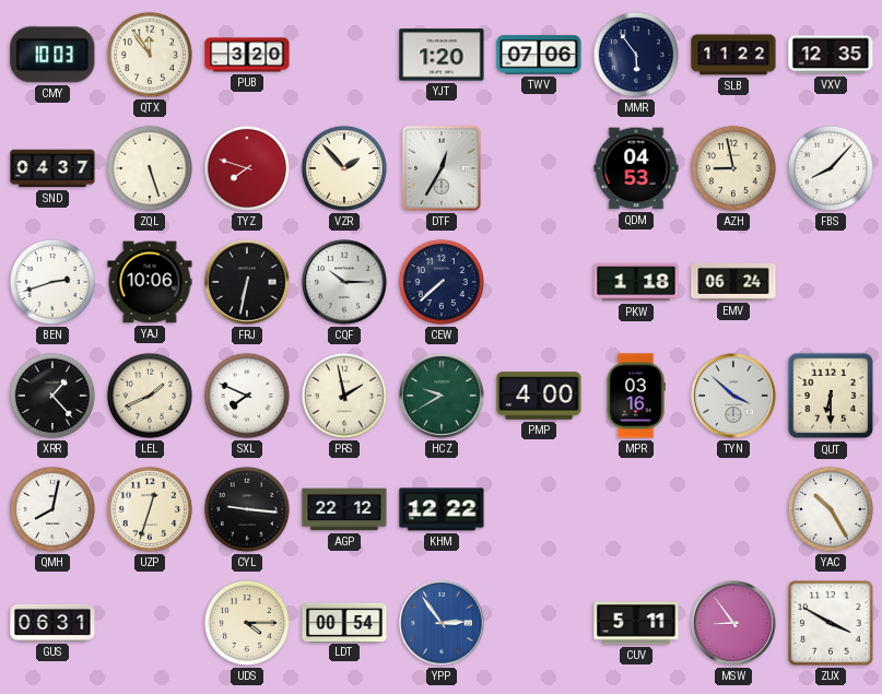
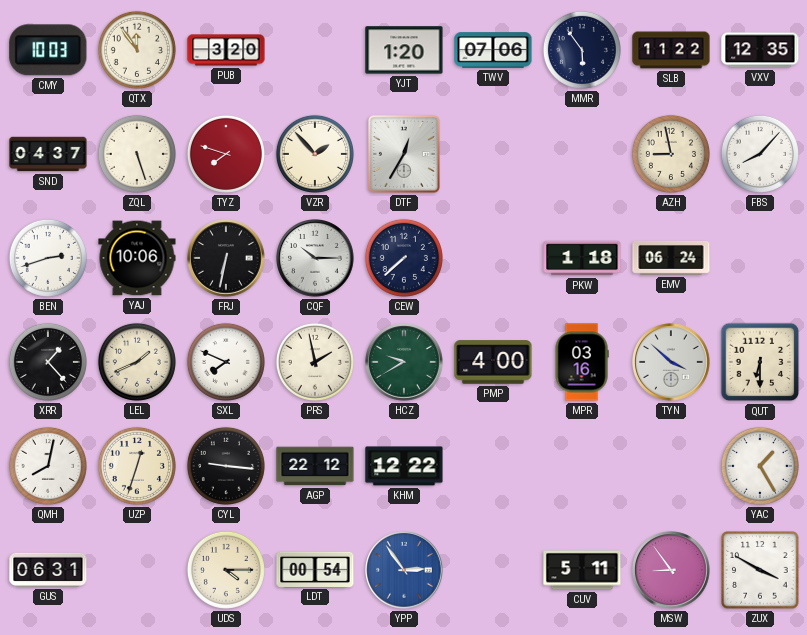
QDM: 04:53 -> none (636, 168)
YAC: 10:25 -> 1:25 (760, 466)
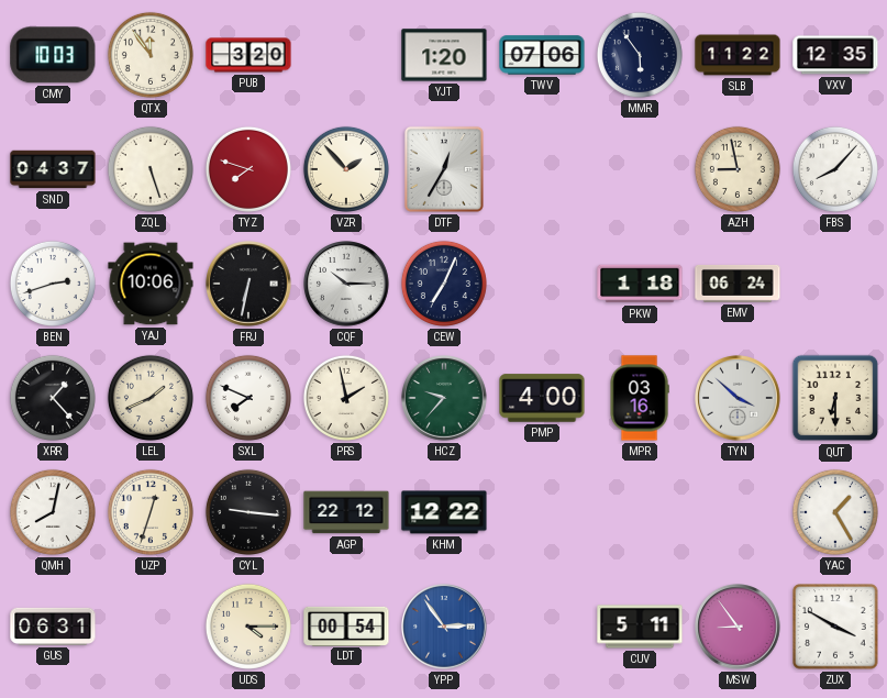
CEW: 7:38 -> 7:04 (444, 284)
HCZ: 9:40 -> 9:37 (444, 398)
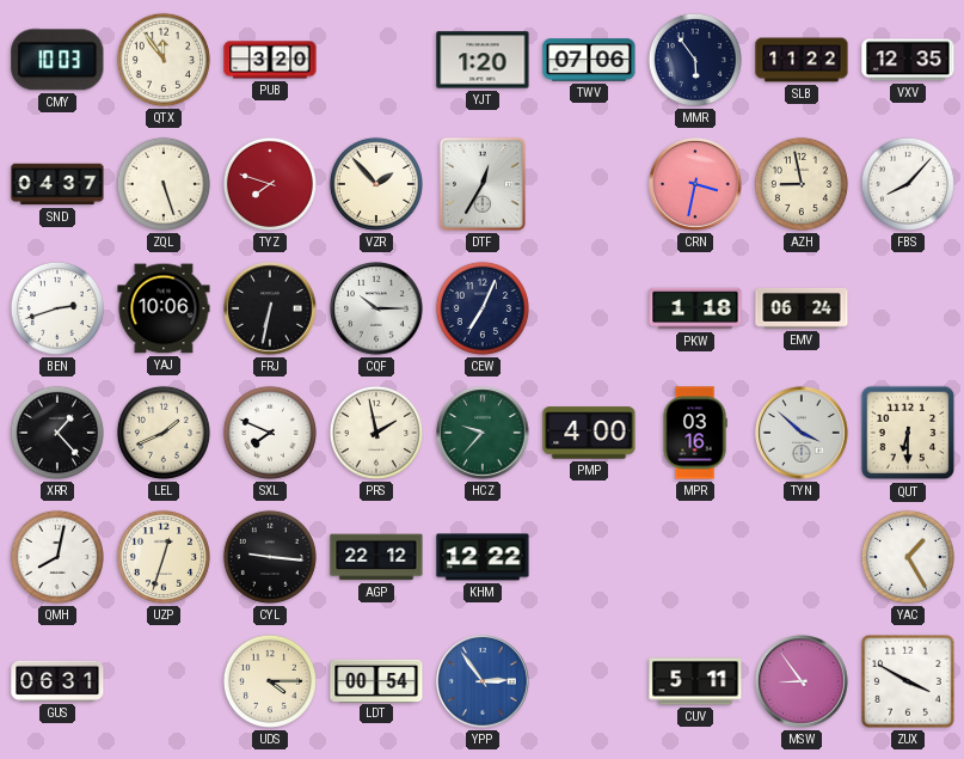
CRN: none -> 3:32 (695, 184)
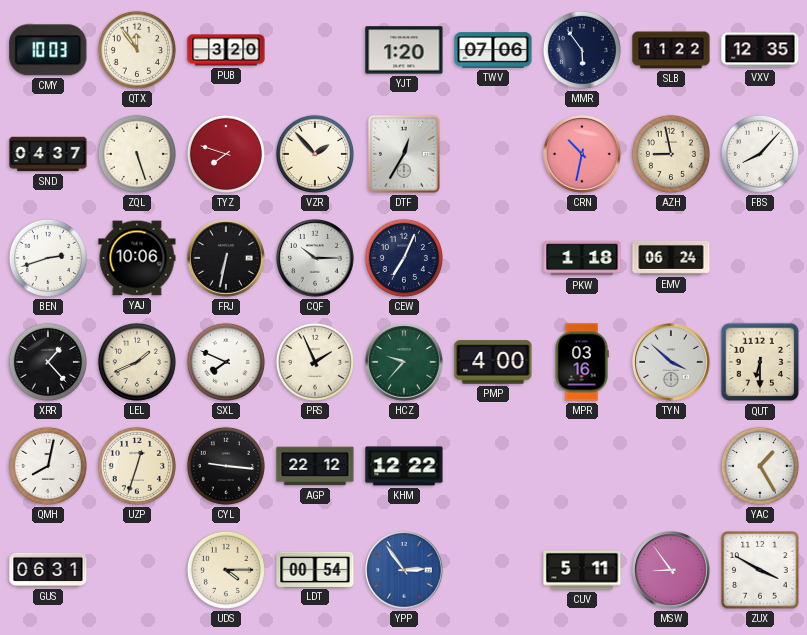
CRN: 3:32 -> 10:32 (582, 154)
PRS: 1:58 -> 1:56 (315, 362)
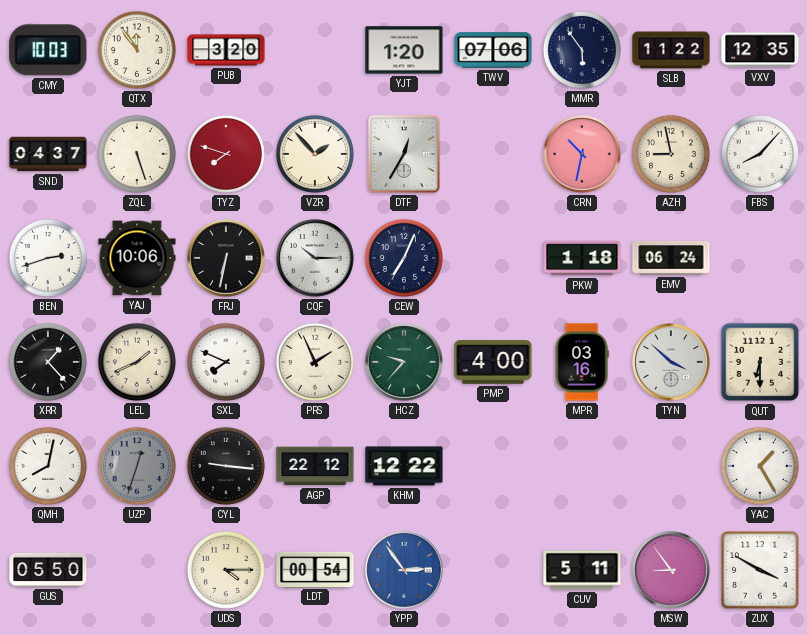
UZP dial: cream -> grey (137, 466)
GUS: 06:31 -> 05:50 (48, 570)
